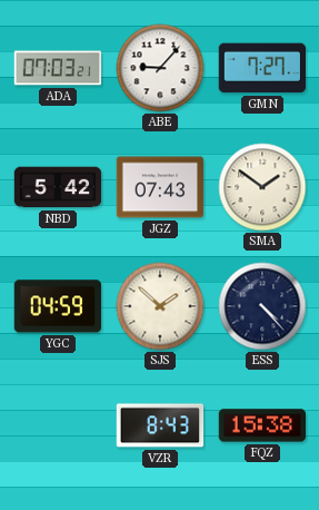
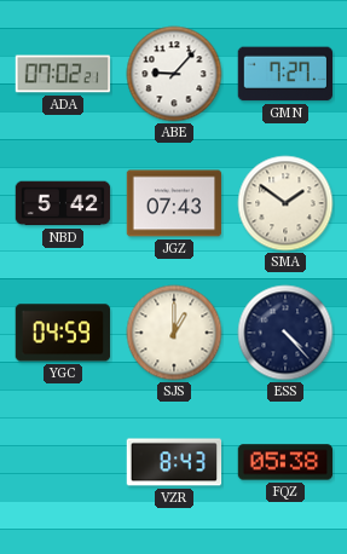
ADA: 07:03 -> 07:02 (63, 74)
SJS: 1:52 -> 1:00 (174, 333)
FQZ: 15:38 -> 05:38 (285, 462)
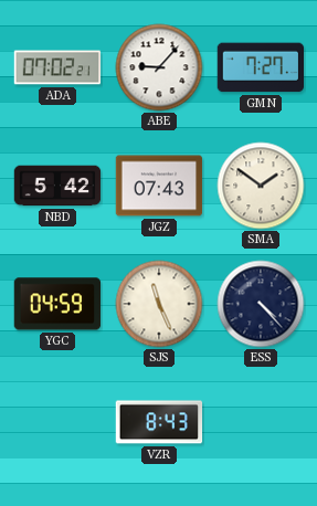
SJS: 1:00 -> 11:26 (159, 304)
FQZ: 05:38 -> none (285, 462)
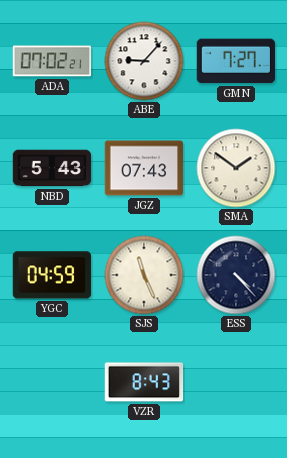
NBD: 5:42 -> 5:43 (52, 168)
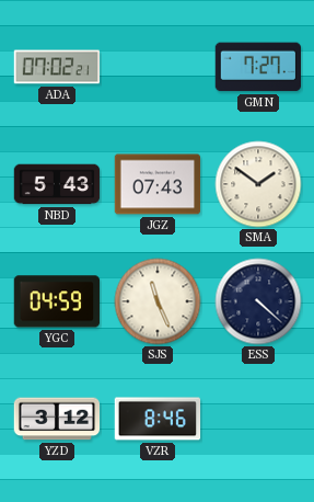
ABE: 9:07 -> none (144, 61)
ESS: 4:23 -> 4:22 (258, 301)
YZD: none -> 3:12 (57, 419)
VZR: 8:43 -> 8:46 (158, 419)
